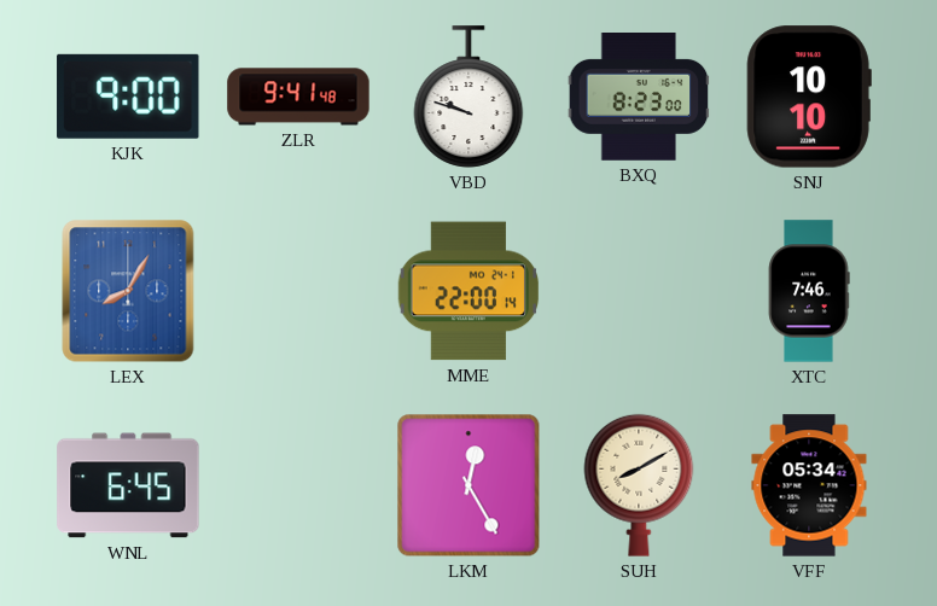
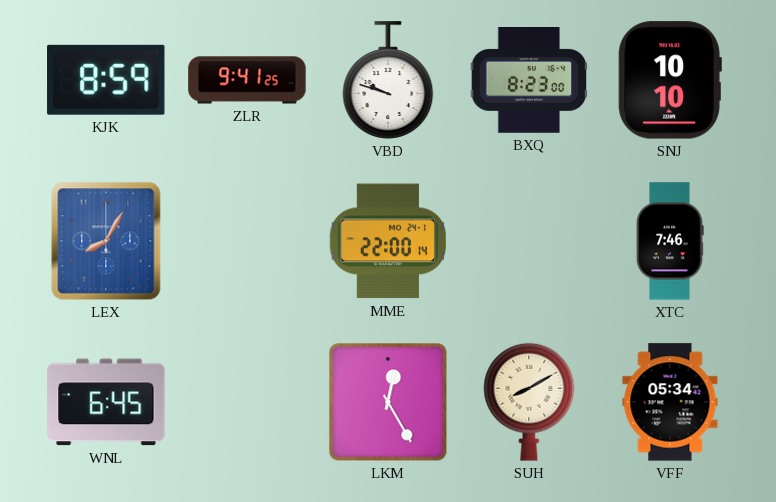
KJK: 9:00 -> 8:59 (106, 80)
ZLR: 9:41:48 -> 9:41:25 (247, 80)
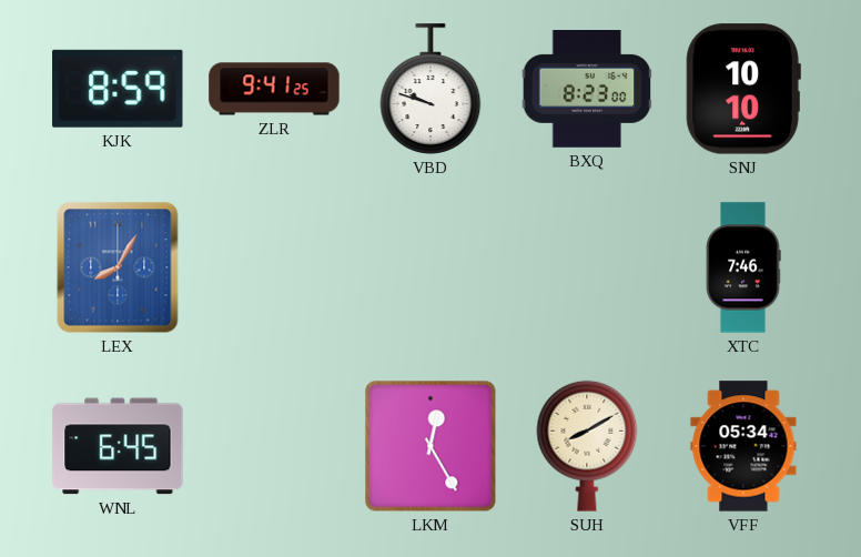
MME: 22:00 -> none (388, 241)
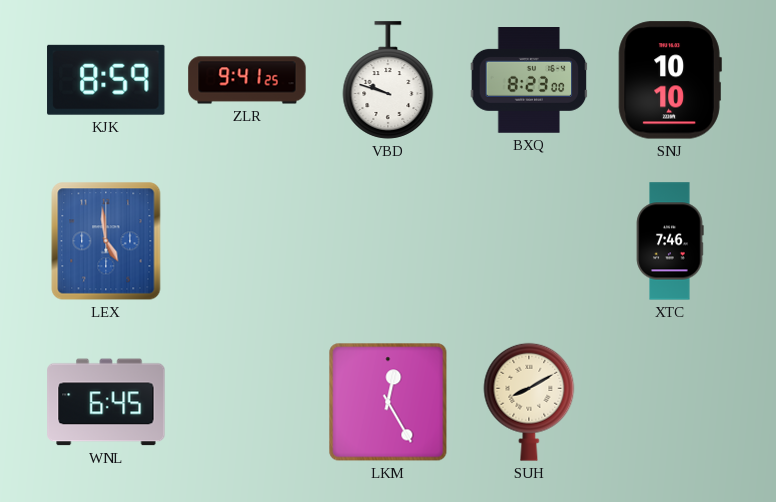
LEX: 8:05 -> 4:59 (106, 241)
VFF: 05:34 -> none (743, 446)
